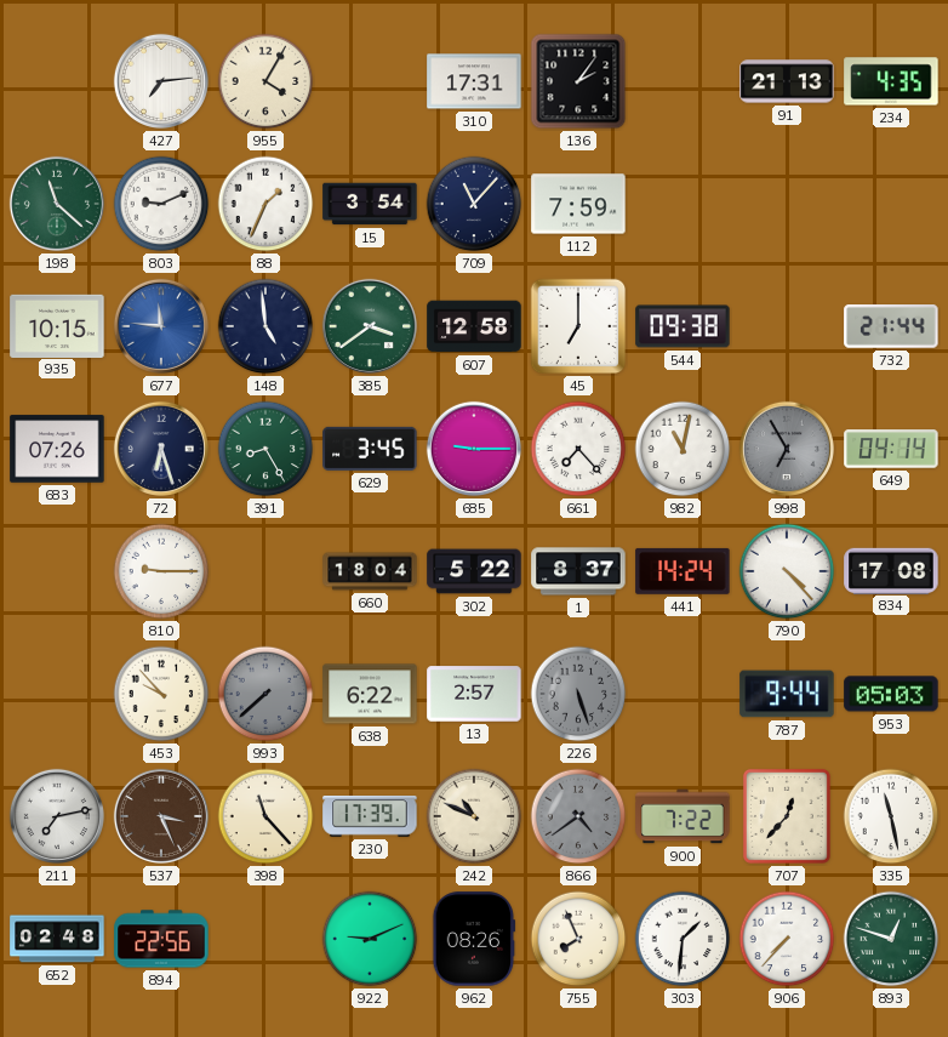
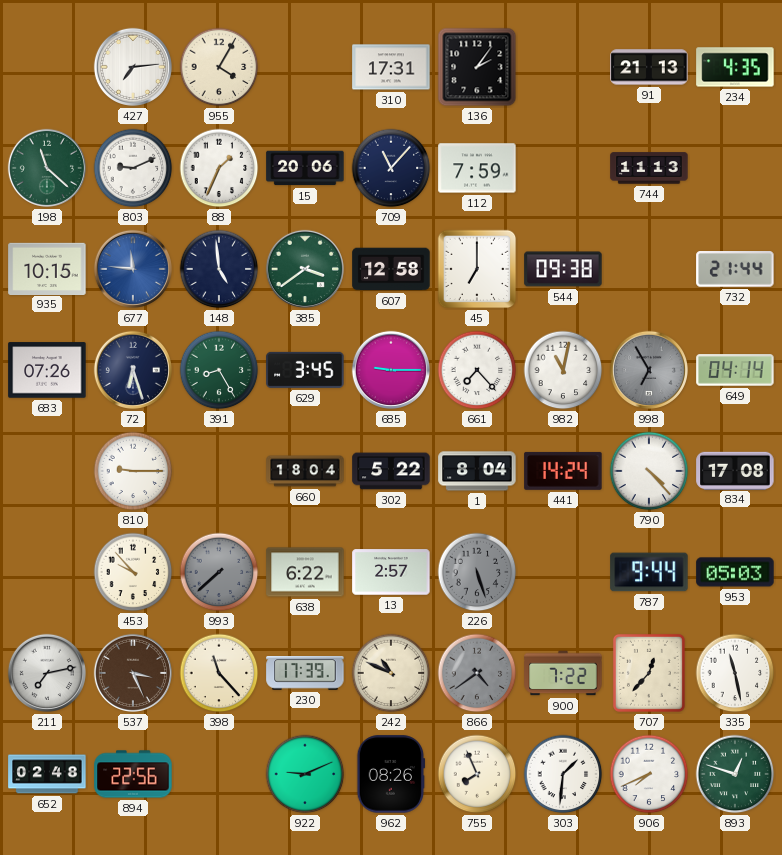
15: 3:54 -> 20:06 (305, 168)
744: none -> 11:13 (649, 168)
1: 8:37 -> 8:04 (477, 471)
906: 7:37 -> 7:41 (649, 774)
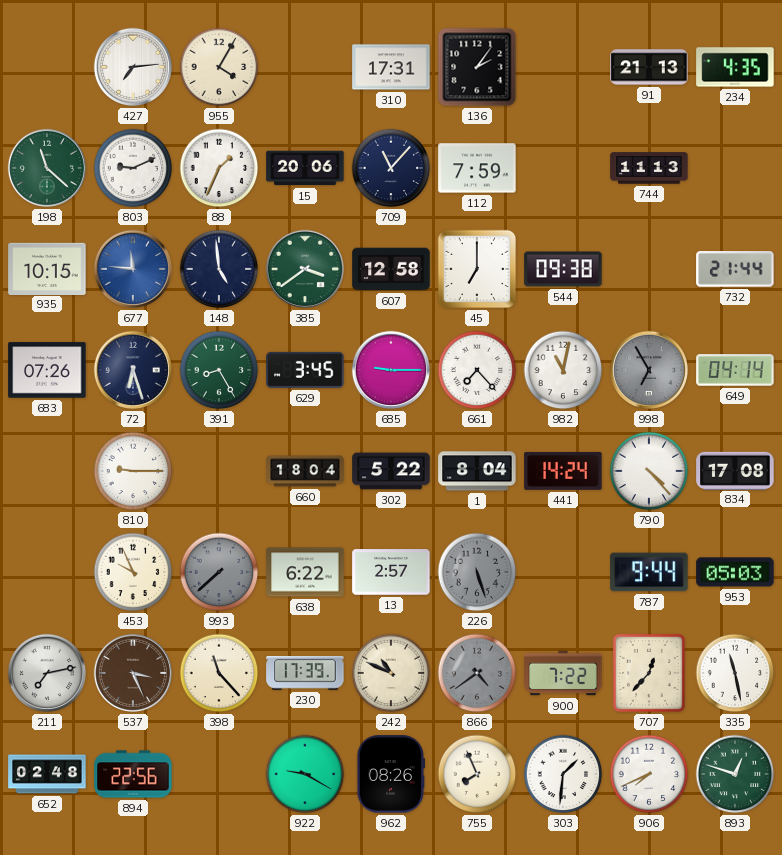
453: 9:53 -> 9:56 (133, 572)
922: 9:11 -> 9:20 (305, 774)
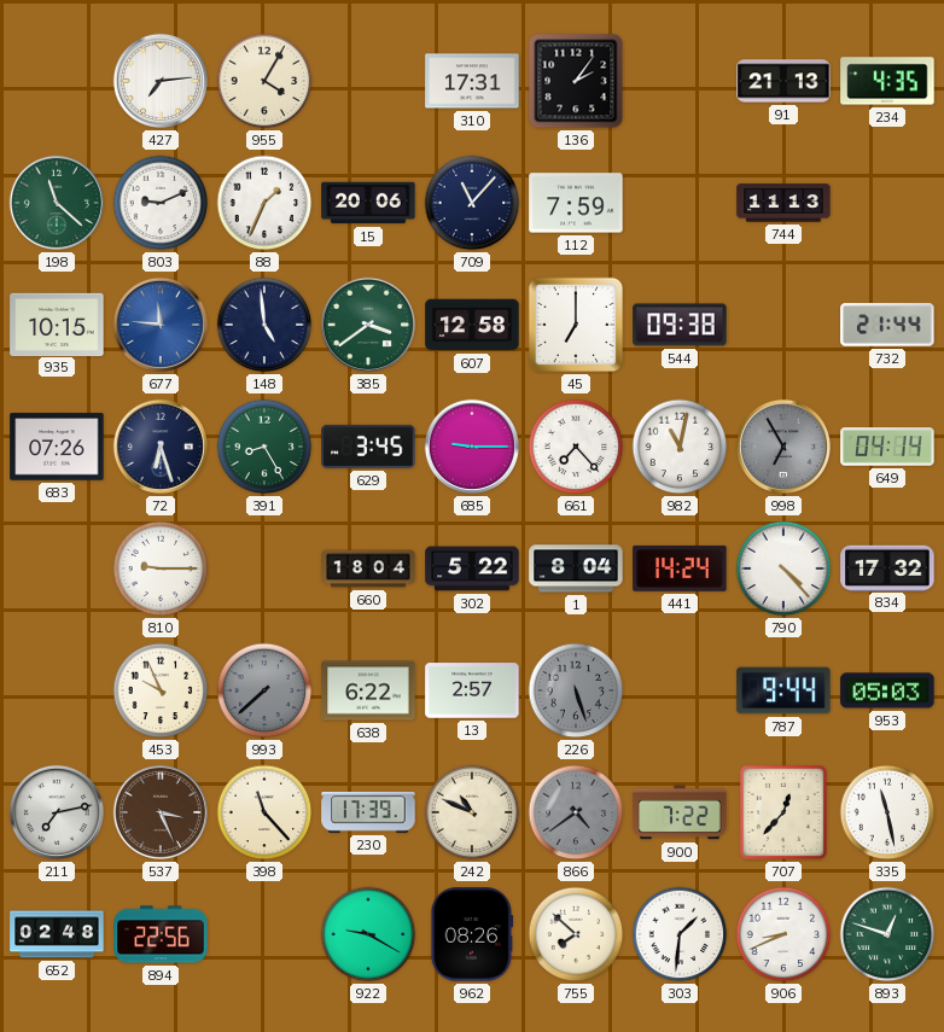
834: 17:08 -> 17:32 (887, 567)
755: 7:56 -> 7:52 (576, 934)
906: 7:41 -> 8:41 (783, 934)
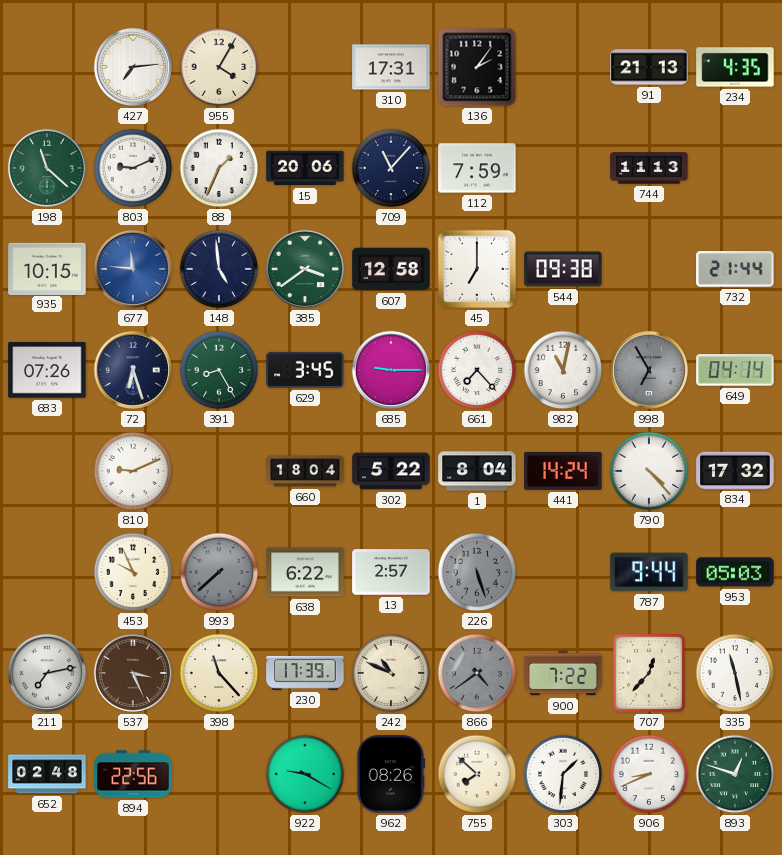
810: 9:15 -> 9:11 (133, 471)
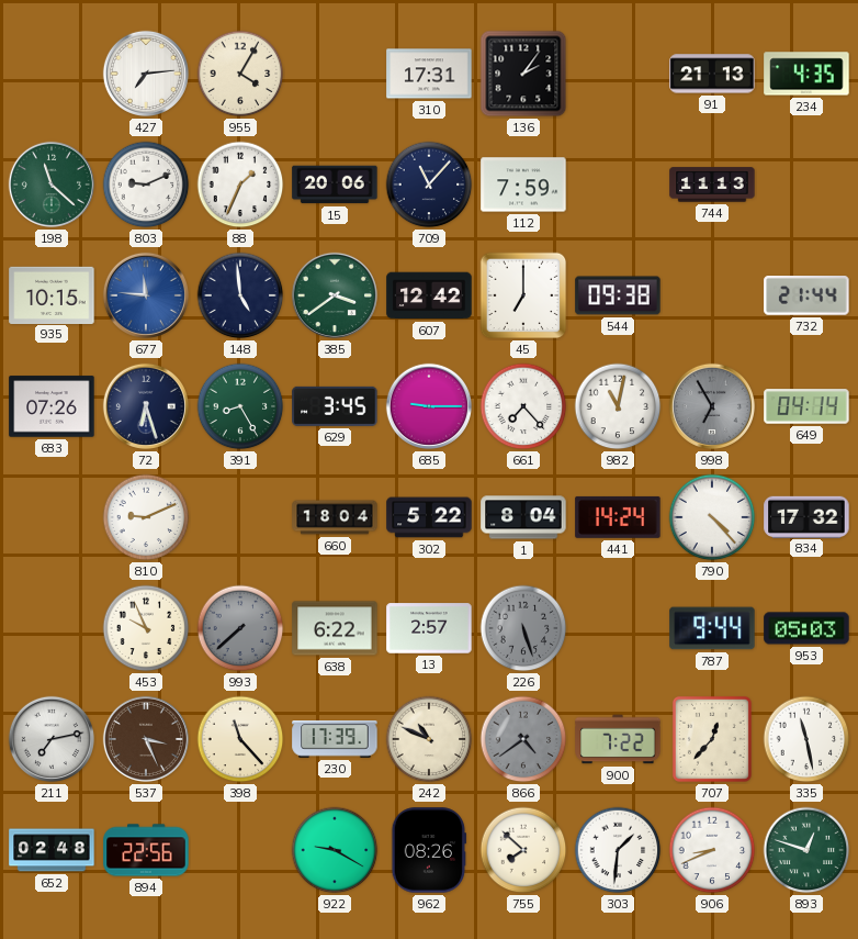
607: 12:58 -> 12:42 (429, 295)
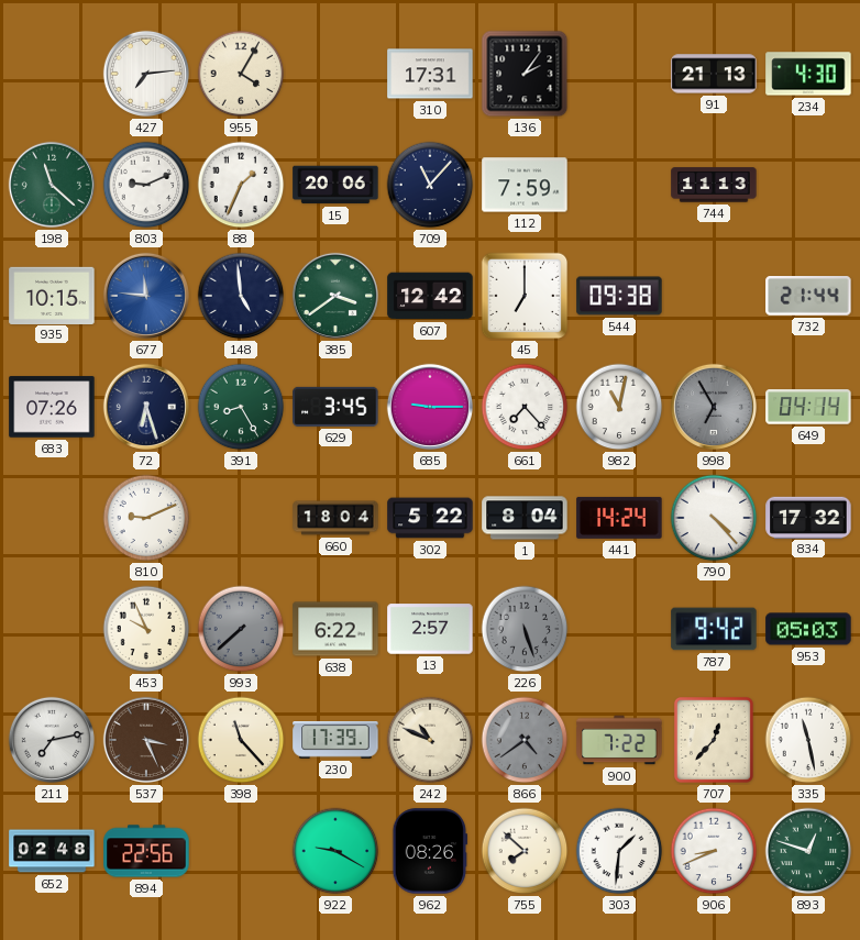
234: 4:35 -> 4:30 (808, 74)
787: 9:44 -> 9:42 (714, 629)
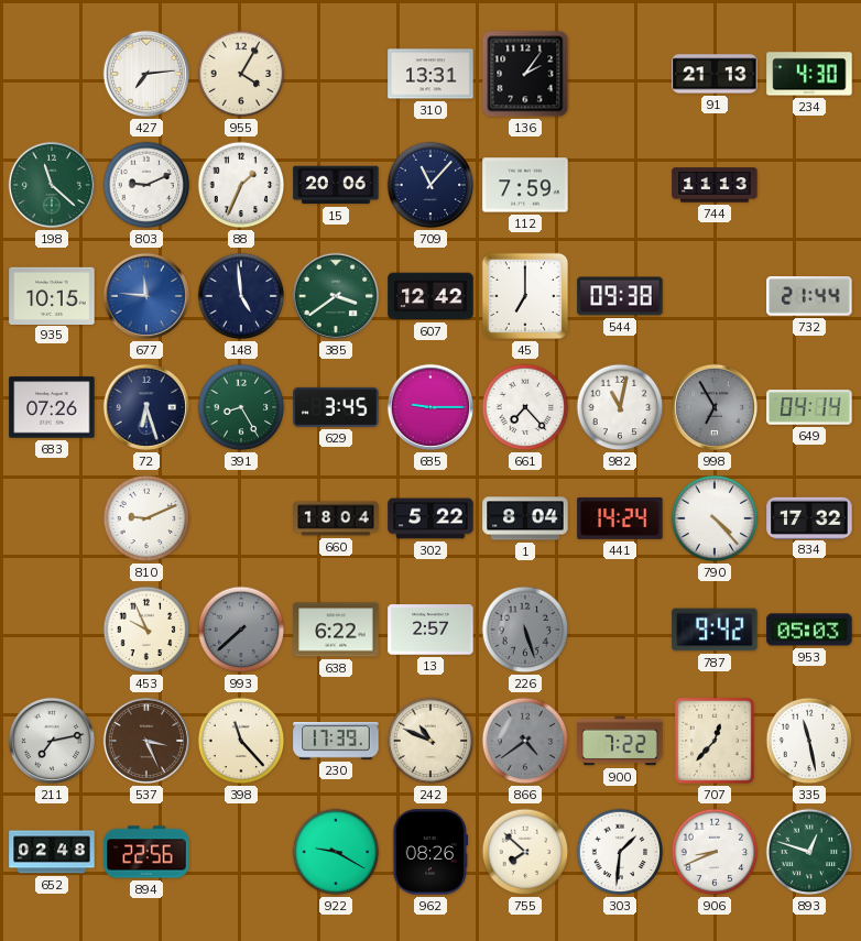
310: 17:31 -> 13:31 (430, 74)
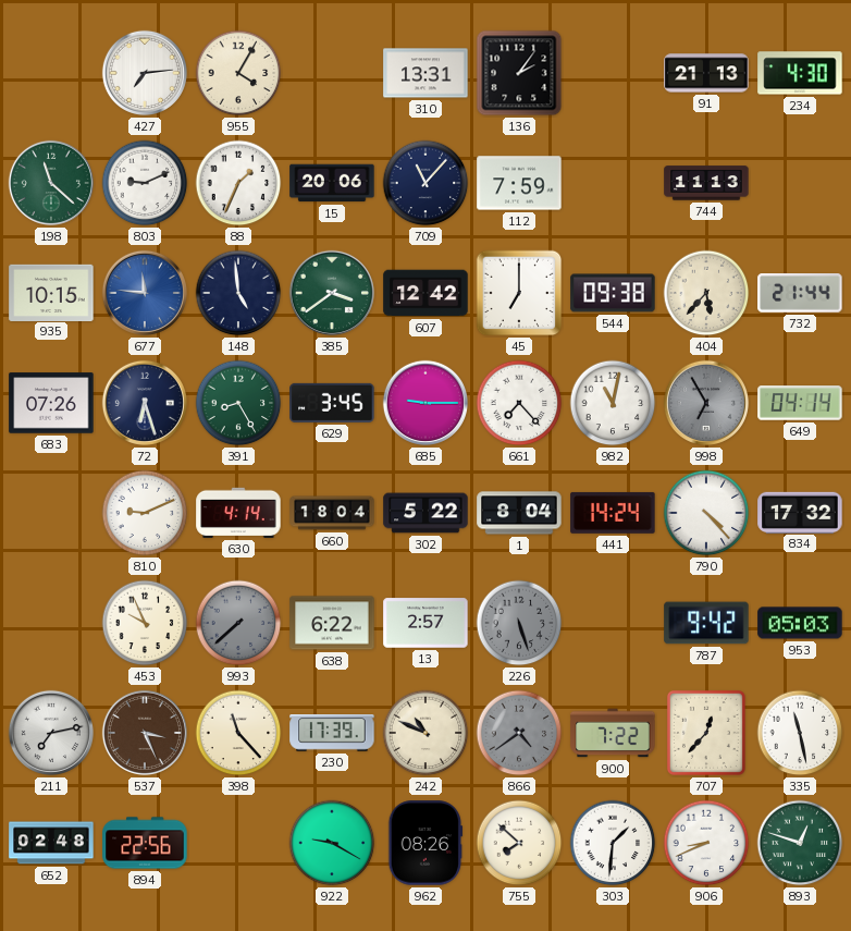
404: none -> 5:37 (706, 293)
630: none -> 4:14 (238, 513)
